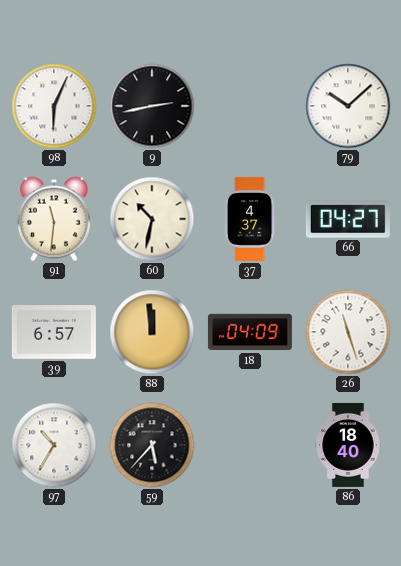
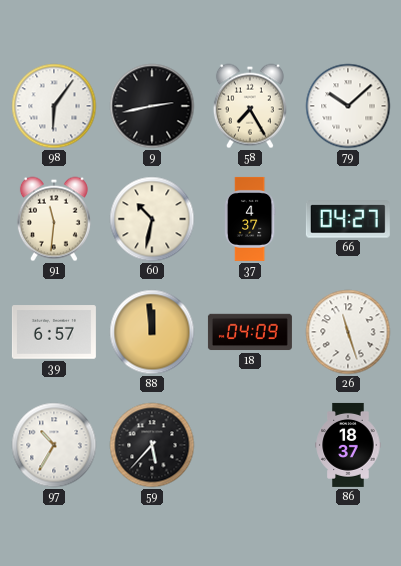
98: 6:04 -> 6:06 (54, 106)
58: none -> 7:25 (250, 106)
86: 18:40 -> 18:37 (348, 445)
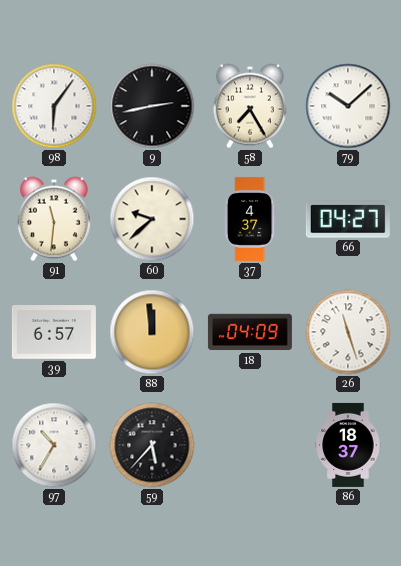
60: 10:32 -> 9:38 (152, 219)
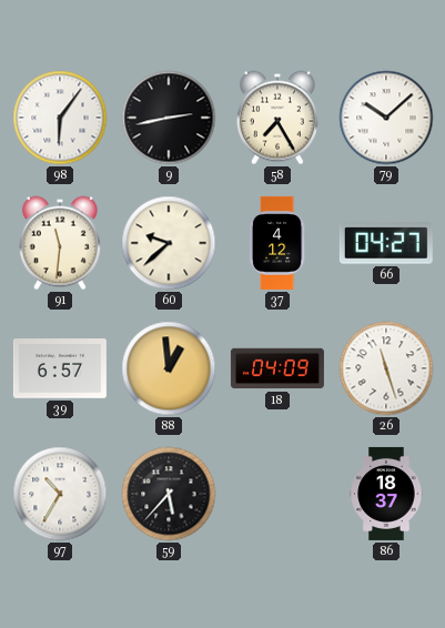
37: 4:37 -> 4:12 (277, 243)
88: 11:59 -> 12:59 (169, 368)
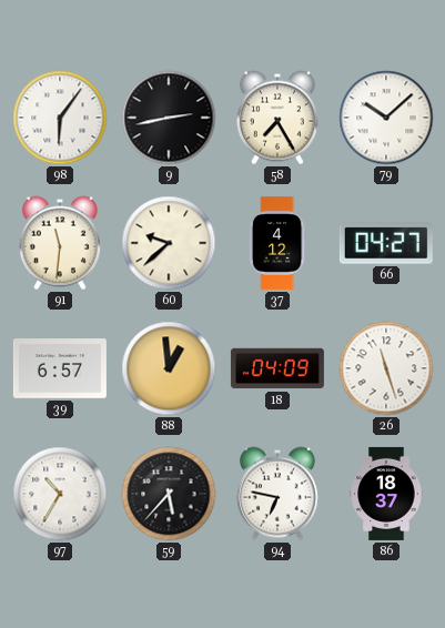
94: none -> 6:47 (277, 494)
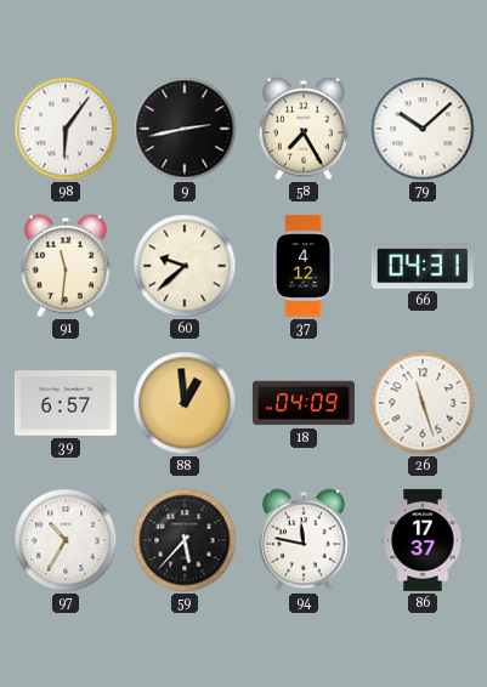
66: 04:27 -> 04:31 (423, 266)
94: 6:47 -> 11:47 (304, 540)
86: 18:37 -> 17:37 (423, 540)
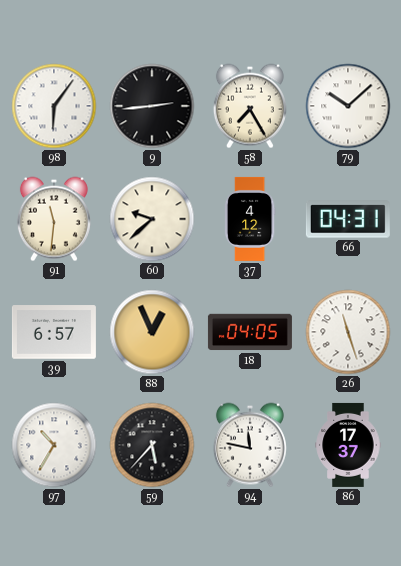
9: 2:43 -> 2:44 (152, 106)
88: 12:59 -> 12:56 (152, 332)
18: 04:09 -> 04:05 (250, 332)
